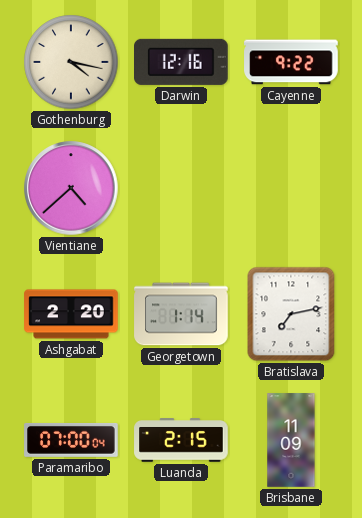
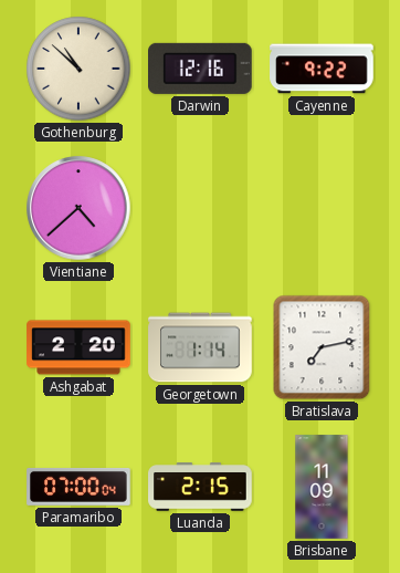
Gothenburg: 4:17 -> 10:52 (78, 69)
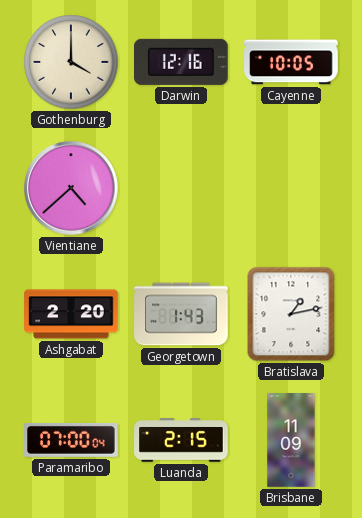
Gothenburg: 10:52 -> 4:00 (71, 62)
Cayenne: 9:22 -> 10:05 (291, 62)
Georgetown: 1:14 -> 1:43 (181, 314)
Bratislava: 7:13 -> 1:13 (291, 314)
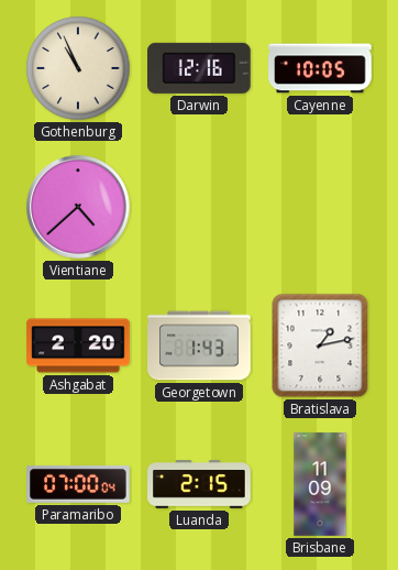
Gothenburg: 4:00 -> 10:56 (78, 68)
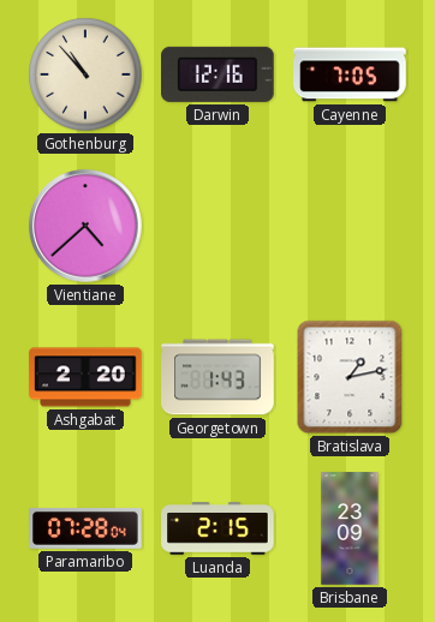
Gothenburg: 10:56 -> 10:53 (85, 74)
Cayenne: 10:05 -> 7:05 (350, 74)
Paramaribo: 07:00 -> 07:28 (85, 530)
Brisbane: 11:09 -> 23:09 (350, 528)
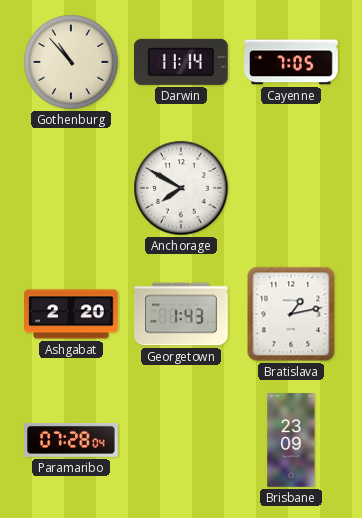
Darwin: 12:16 -> 11:14 (182, 62)
Vientiane: 4:38 -> none (85, 226)
Anchorage: none -> 7:50 (181, 188)
Luanda: 2:15 -> none (218, 528)
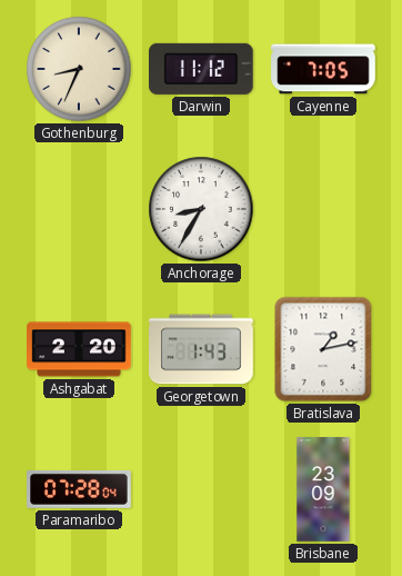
Gothenburg: 10:53 -> 8:34 (79, 69)
Darwin: 11:14 -> 11:12 (202, 69)
Anchorage: 7:50 -> 8:35 (201, 209)
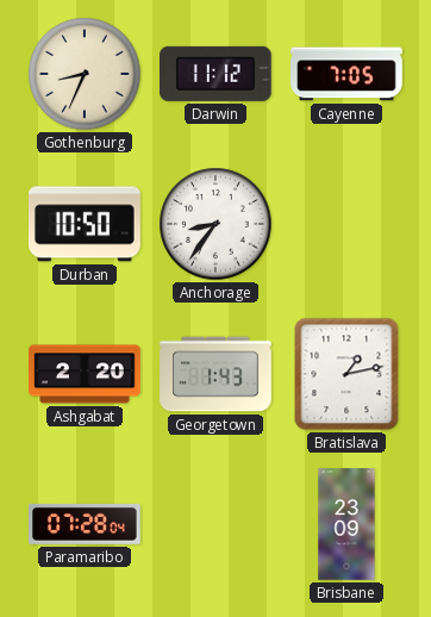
Durban: none -> 10:50 (86, 224)
Anchorage: 8:35 -> 8:36 (215, 224)
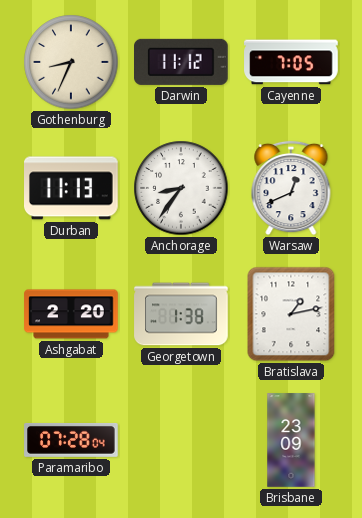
Durban: 10:50 -> 11:13 (72, 188)
Warsaw: none -> 12:41 (291, 188)
Georgetown: 1:43 -> 1:38 (181, 314)
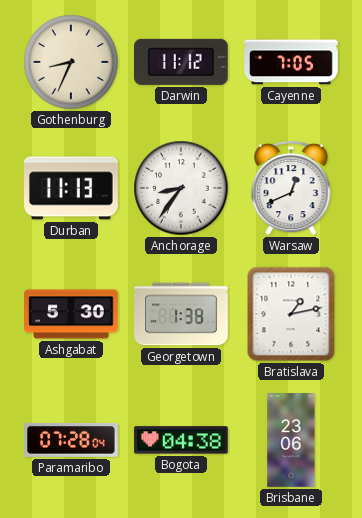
Ashgabat: 2:20 -> 5:30 (71, 314)
Bogota: none -> 04:38 (181, 440)
Brisbane: 23:09 -> 23:06 (291, 440)
